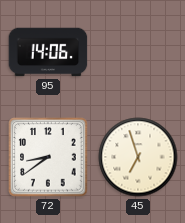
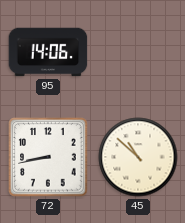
72: 8:39 -> 8:43 (48, 157)
45: 6:57 -> 10:52 (138, 157)
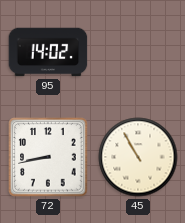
95: 14:06 -> 14:02 (48, 52)
45: 10:52 -> 10:55 (138, 157)
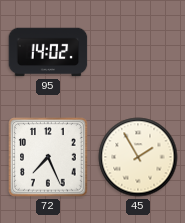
72: 8:43 -> 7:26 (48, 157)
45: 10:55 -> 1:55 (138, 157)
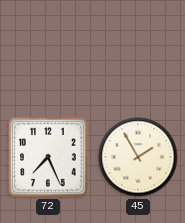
95: 14:02 -> none (48, 52)
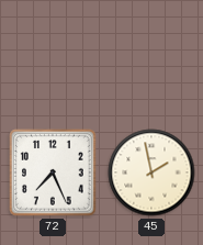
45: 1:55 -> 1:58 (151, 172)
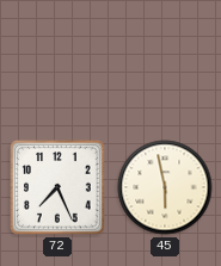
45: 1:58 -> 5:58 (165, 187)
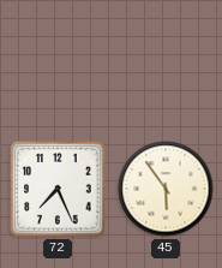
45: 5:58 -> 5:54 (166, 189)
